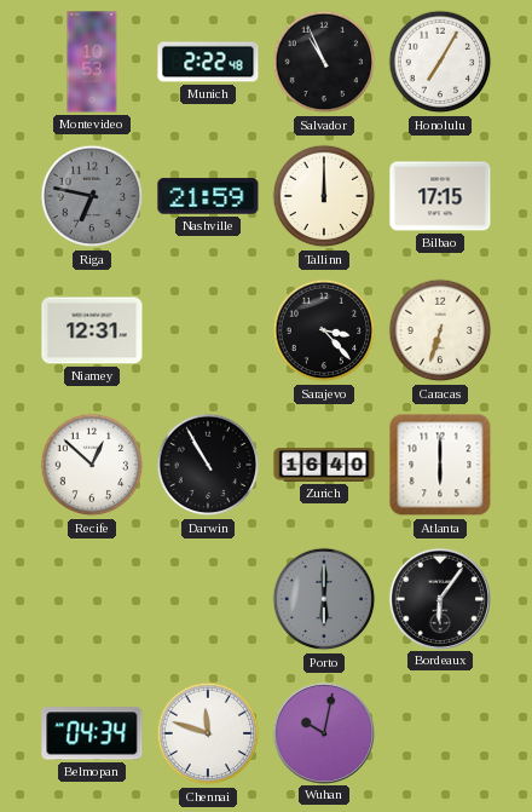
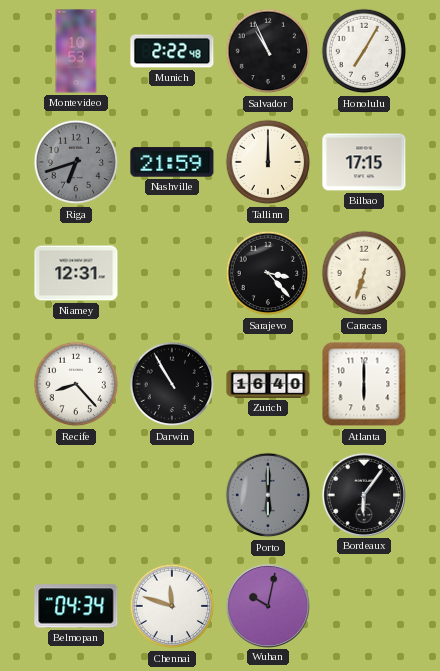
Riga: 6:47 -> 6:42 (76, 162)
Recife: 12:52 -> 8:23 (76, 384)
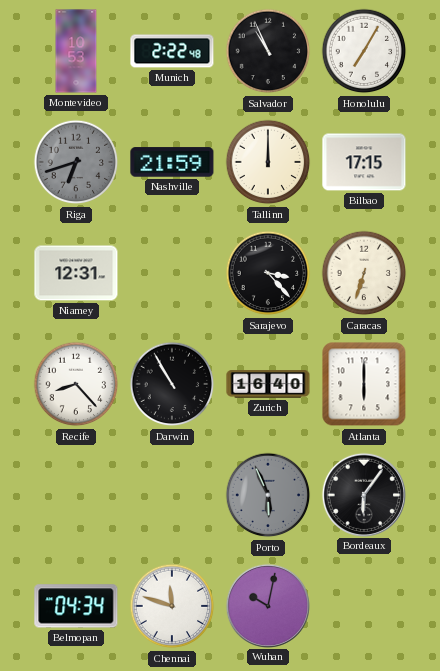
Porto: 6:00 -> 5:56 (268, 495)
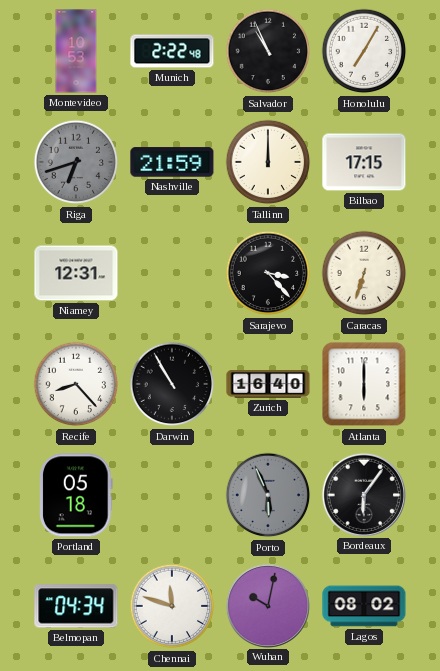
Portland: none -> 05:18 (77, 495)
Lagos: none -> 08:02 (364, 606)
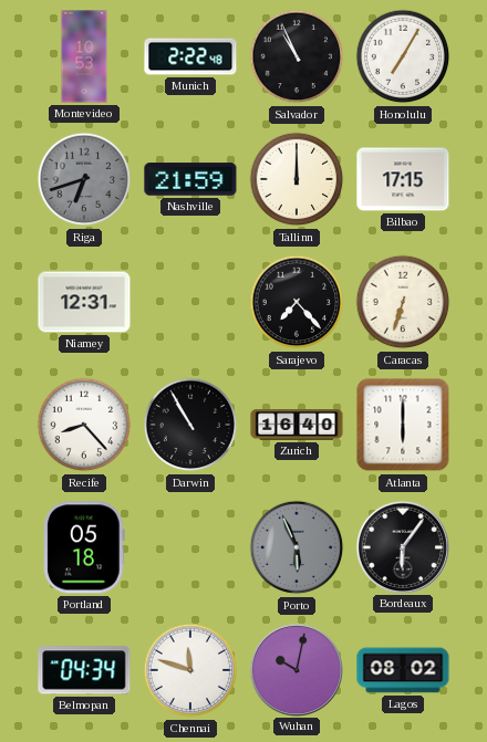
Sarajevo: 3:23 -> 7:23 (297, 302)
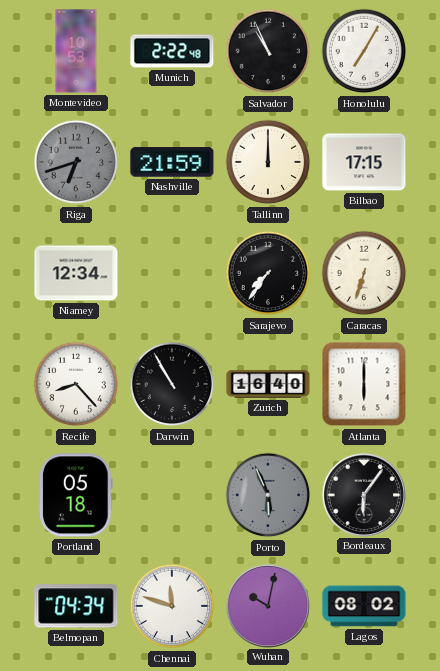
Niamey: 12:31 -> 12:34 (76, 273)
Sarajevo: 7:23 -> 7:36 (268, 273)
